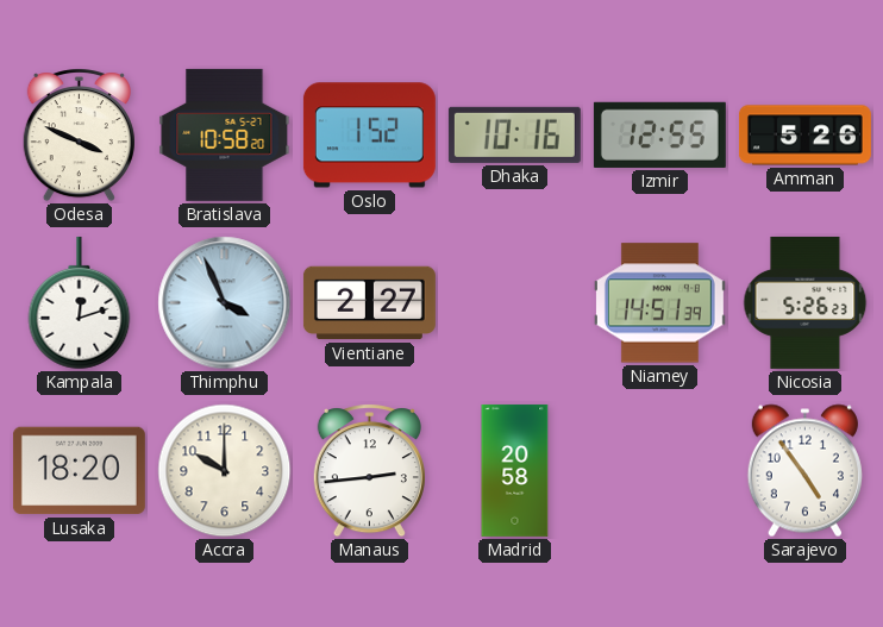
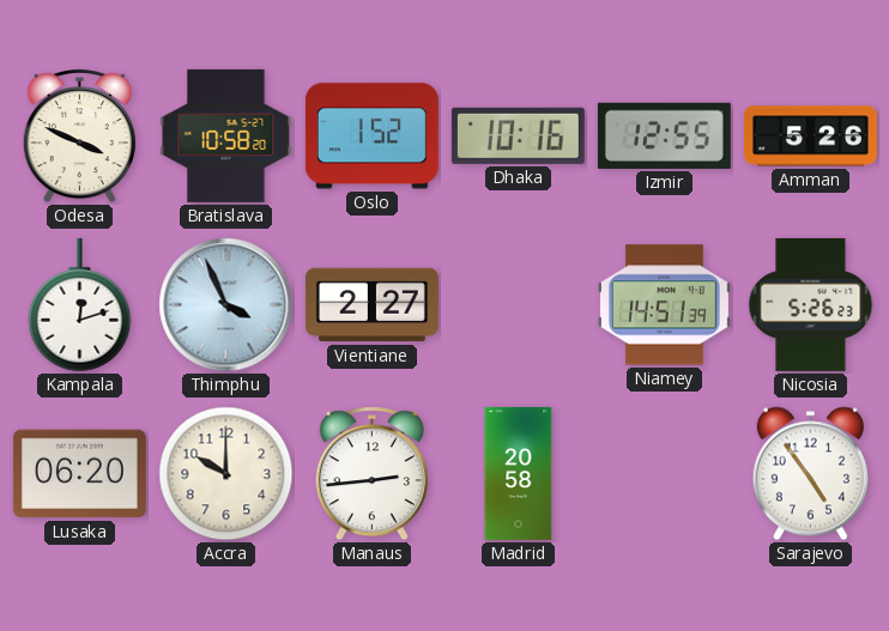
Lusaka: 18:20 -> 06:20 (79, 474)
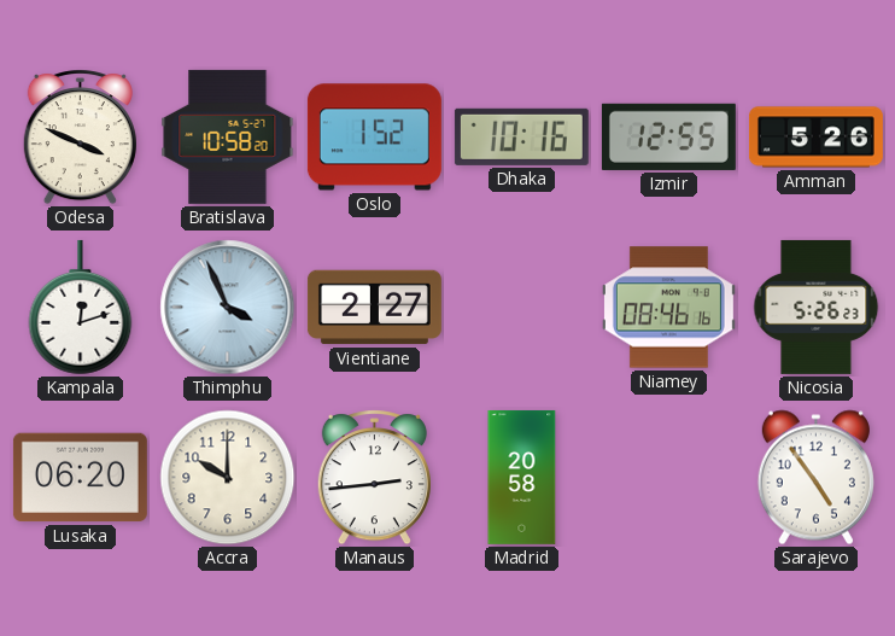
Niamey: 14:51 -> 08:46 (668, 308)
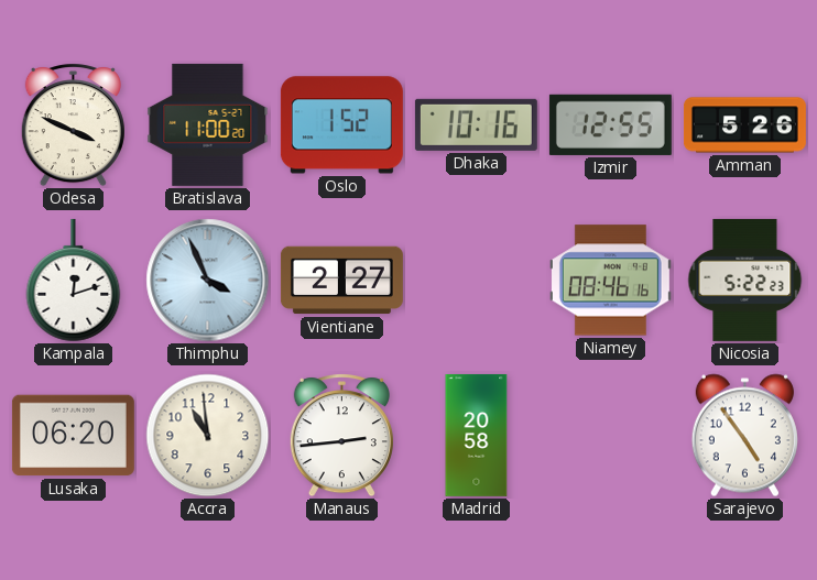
Bratislava: 10:58 -> 11:00 (208, 124)
Nicosia: 5:26 -> 5:22 (745, 280)
Accra: 10:00 -> 10:59 (208, 436)
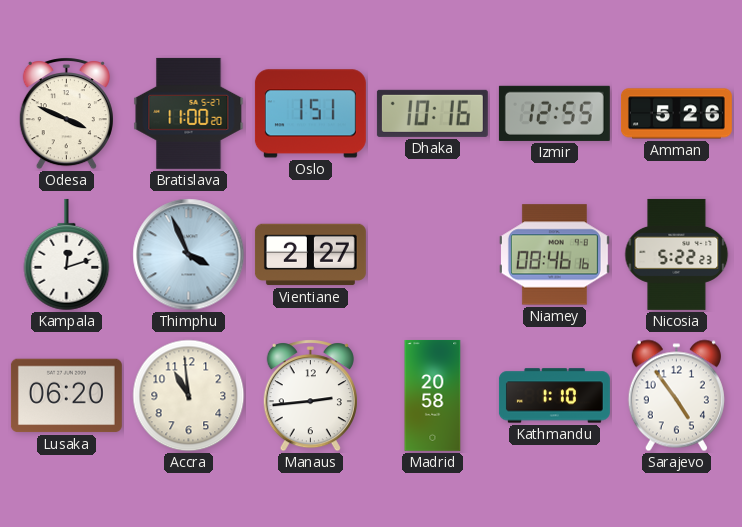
Oslo: 1:52 -> 1:51 (310, 114)
Kathmandu: none -> 1:10 (554, 396)
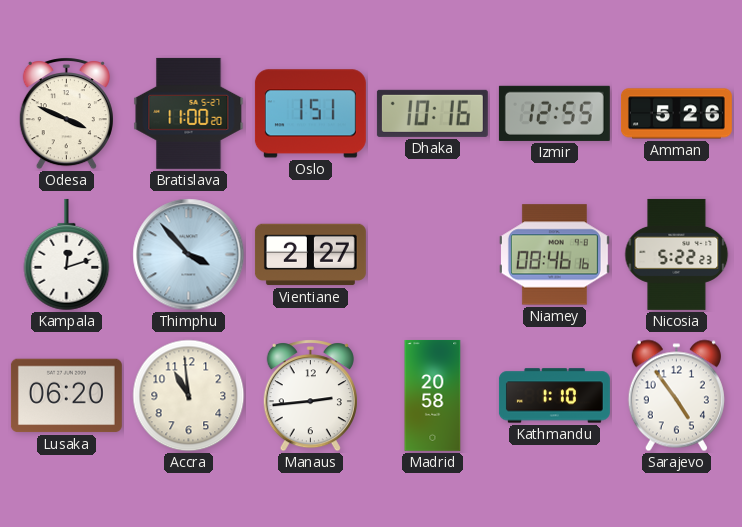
Thimphu: 3:56 -> 3:53 (189, 255)
